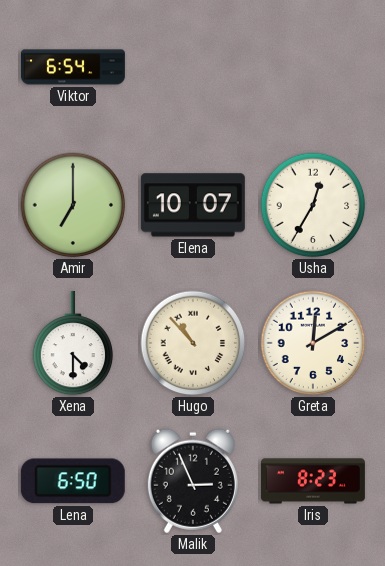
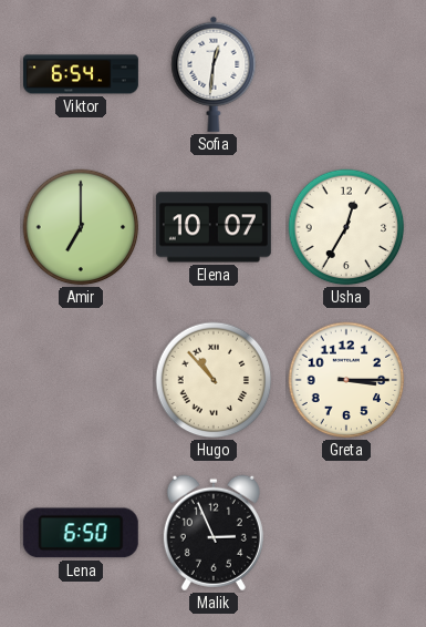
Sofia: none -> 12:31 (214, 74)
Xena: 4:30 -> none (73, 343)
Greta: 12:10 -> 3:15 (346, 380)
Iris: 8:23 -> none (313, 481)
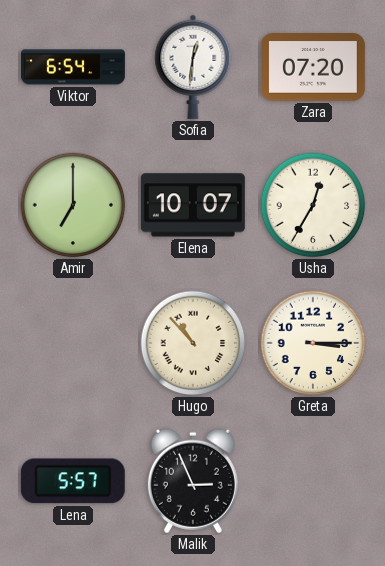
Zara: none -> 07:20 (313, 67)
Lena: 6:50 -> 5:57 (73, 481)
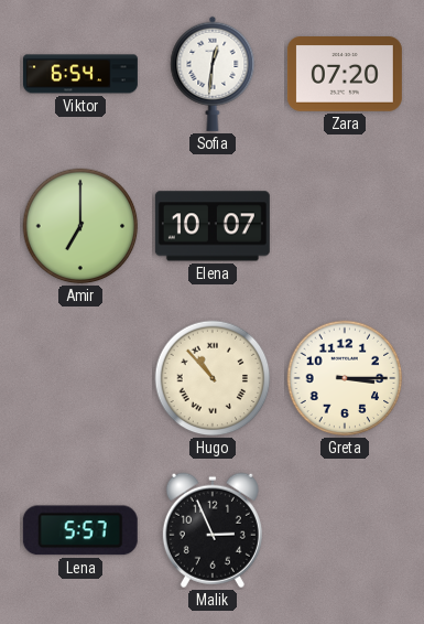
Usha: 12:35 -> none (313, 205)
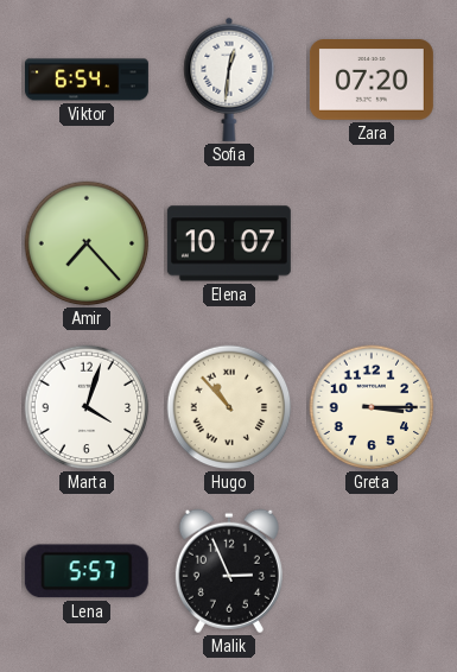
Amir: 7:00 -> 7:23 (87, 243)
Marta: none -> 4:03 (87, 407)
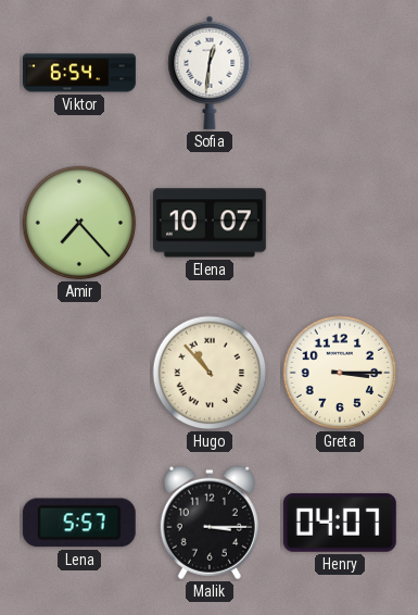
Zara: 07:20 -> none (372, 80)
Marta: 4:03 -> none (87, 407)
Malik: 2:56 -> 3:15 (210, 523)
Henry: none -> 04:07 (340, 523)
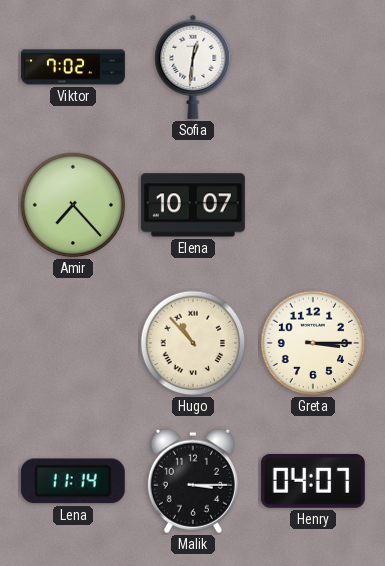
Viktor: 6:54 -> 7:02 (73, 67)
Lena: 5:57 -> 11:14 (73, 481)
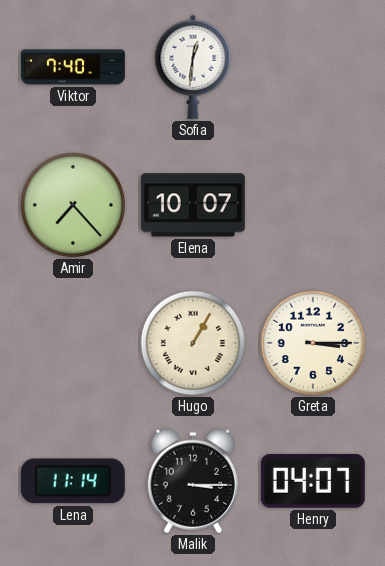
Viktor: 7:02 -> 7:40 (73, 67)
Hugo: 10:53 -> 1:05 (193, 343)
